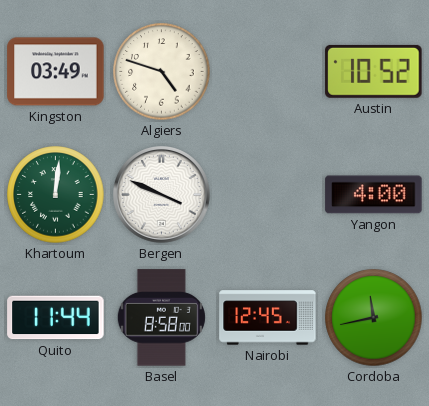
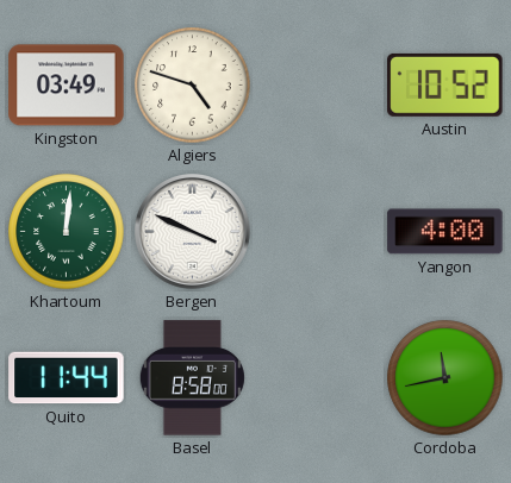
Nairobi: 12:45 -> none (268, 318)
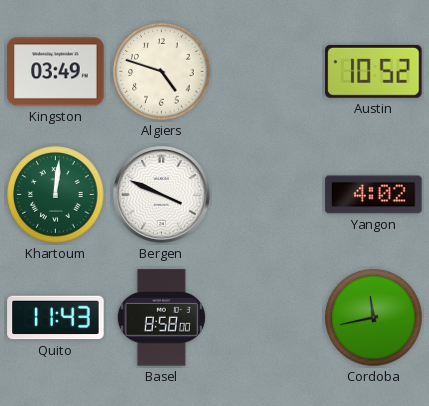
Yangon: 4:00 -> 4:02 (374, 195)
Quito: 11:44 -> 11:43 (56, 318)
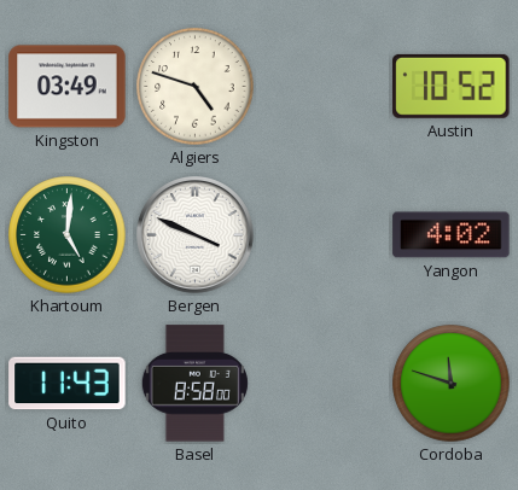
Khartoum: 12:01 -> 5:01 (68, 235)
Cordoba: 11:43 -> 11:48 (452, 384)
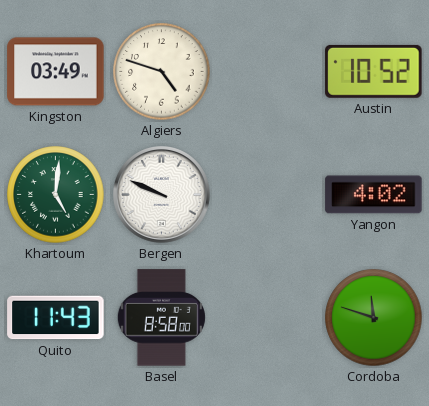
Bergen: 3:49 -> 9:49 (162, 195)
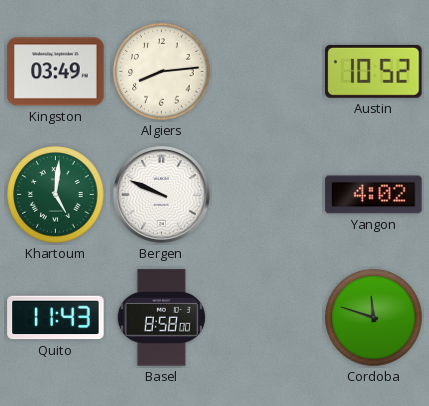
Algiers: 4:48 -> 8:14 (162, 72)
